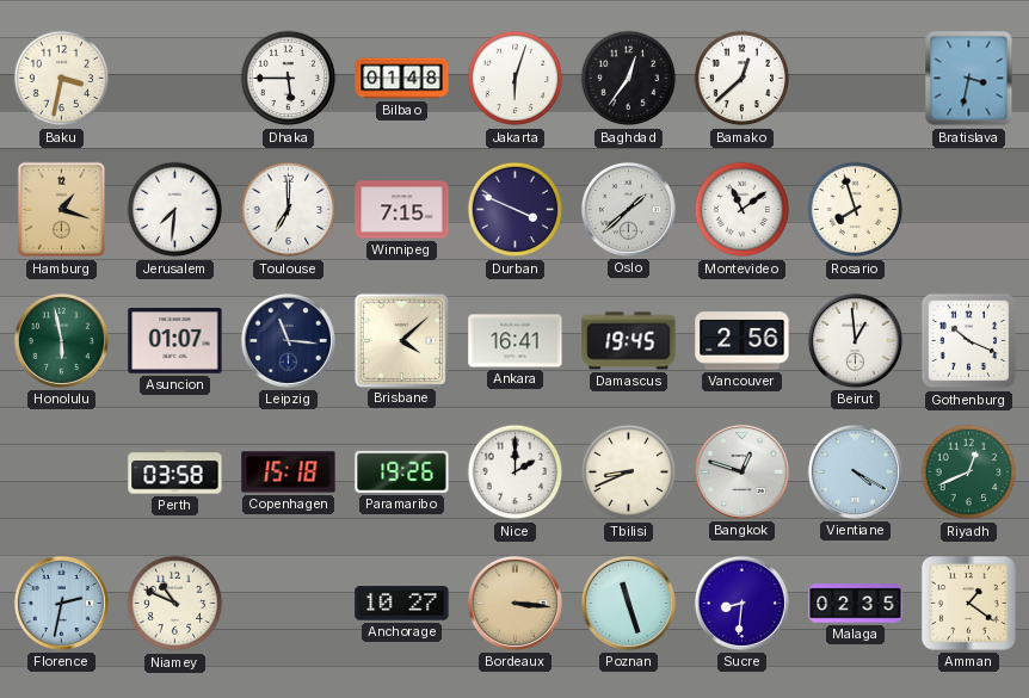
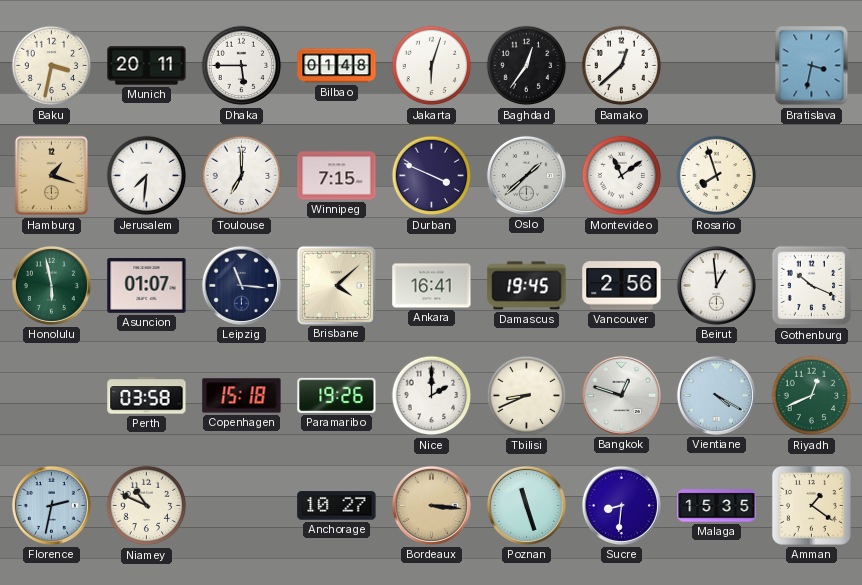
Munich: none -> 20:11 (147, 66)
Malaga: 02:35 -> 15:35 (717, 506)
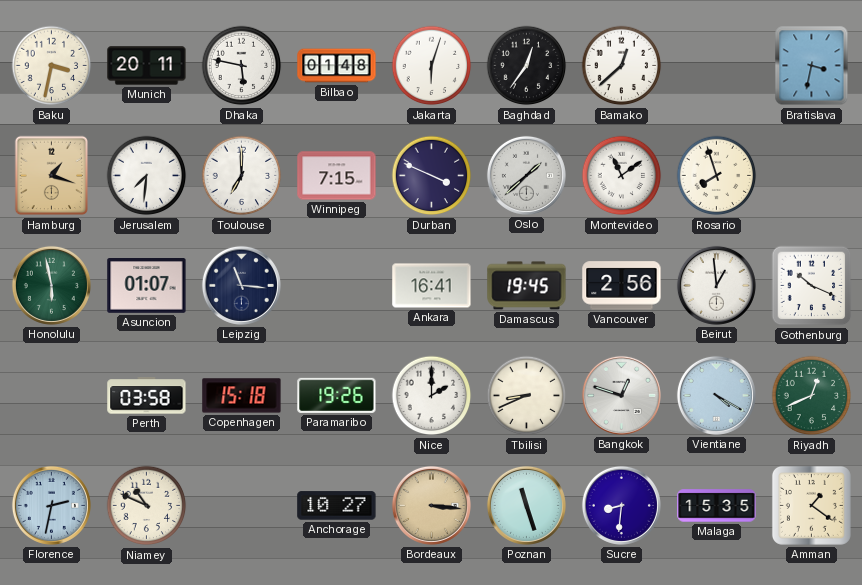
Dhaka: 5:45 -> 5:47 (242, 66)
Brisbane: 4:08 -> none (337, 285)
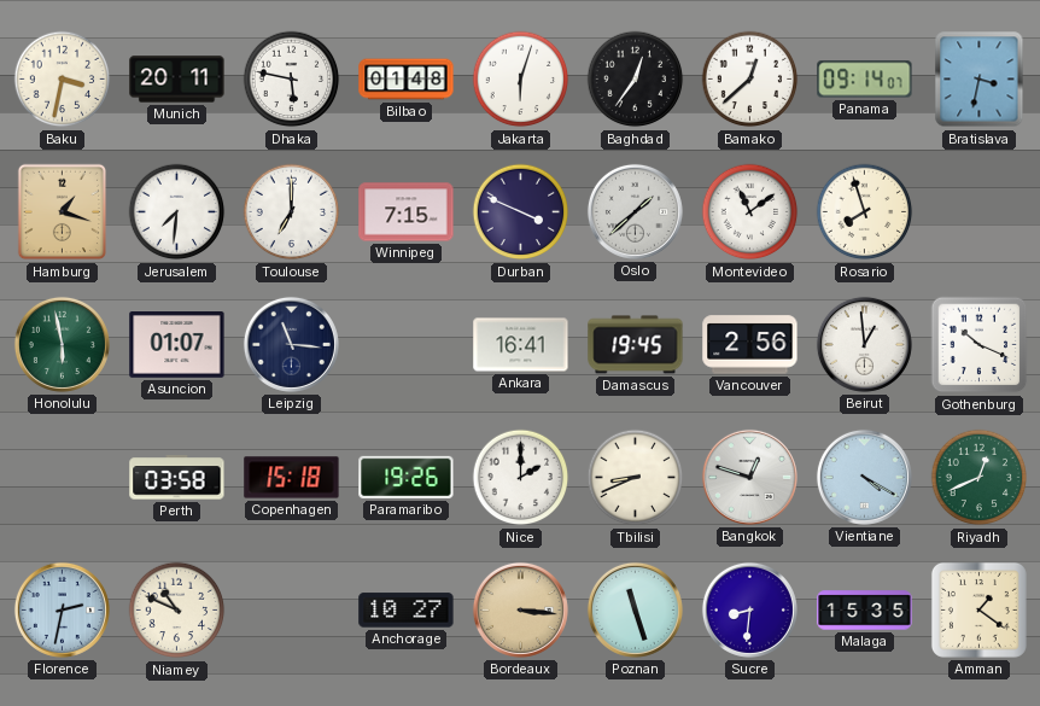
Panama: none -> 09:14 (865, 80)
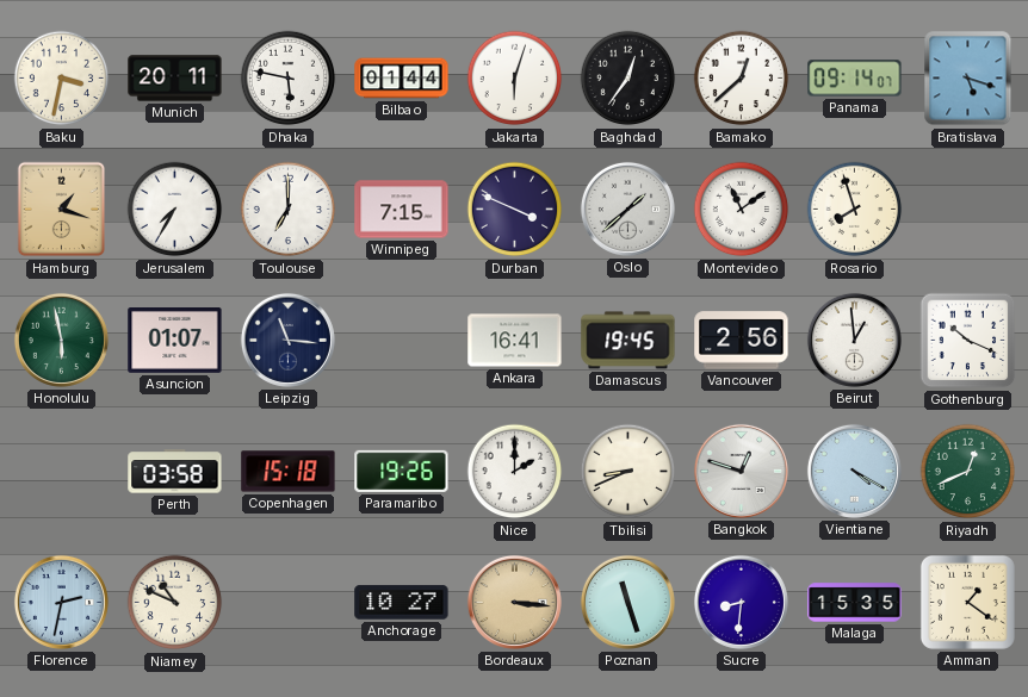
Bilbao: 01:48 -> 01:44 (402, 79)
Bratislava: 3:32 -> 5:18 (968, 79)
Jerusalem: 7:31 -> 7:35 (175, 210)
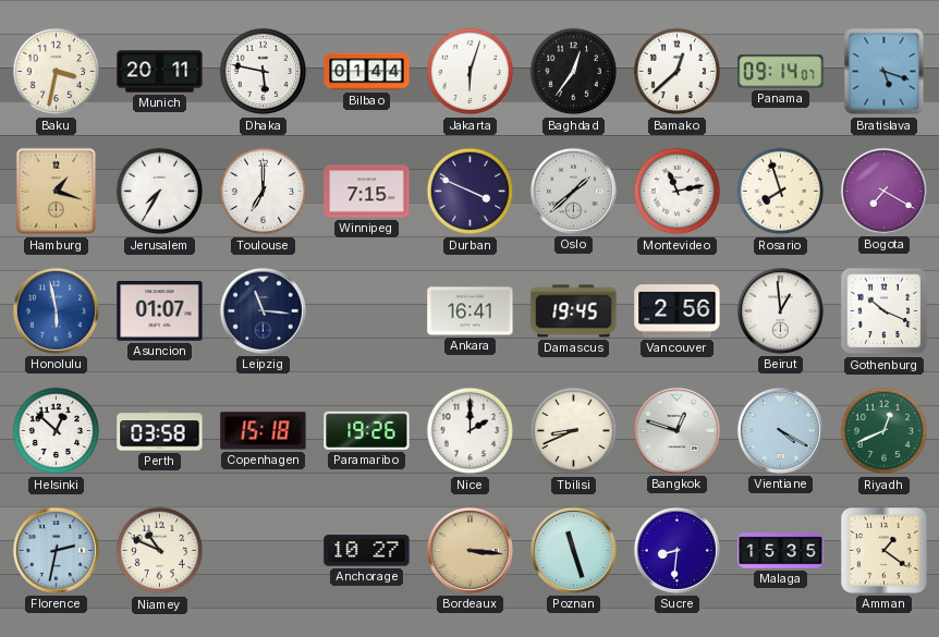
Montevideo: 11:09 -> 11:13 (678, 192)
Bogota: none -> 7:20 (883, 191)
Honolulu dial: green -> blue (56, 310)
Helsinki: none -> 12:52 (57, 431)
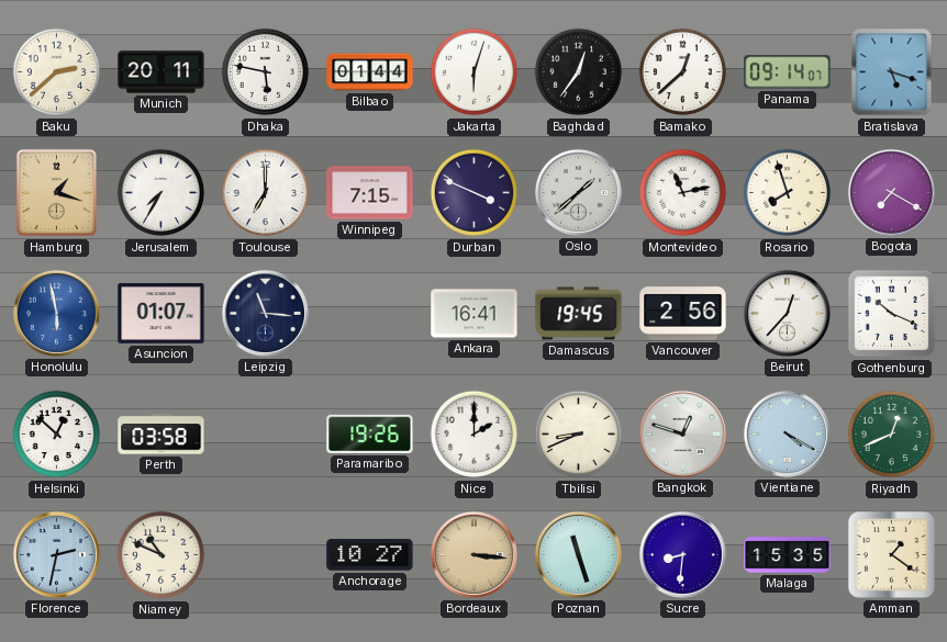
Baku: 3:32 -> 2:38 (57, 72)
Beirut: 12:59 -> 12:37 (787, 313)
Copenhagen: 15:18 -> none (264, 431)
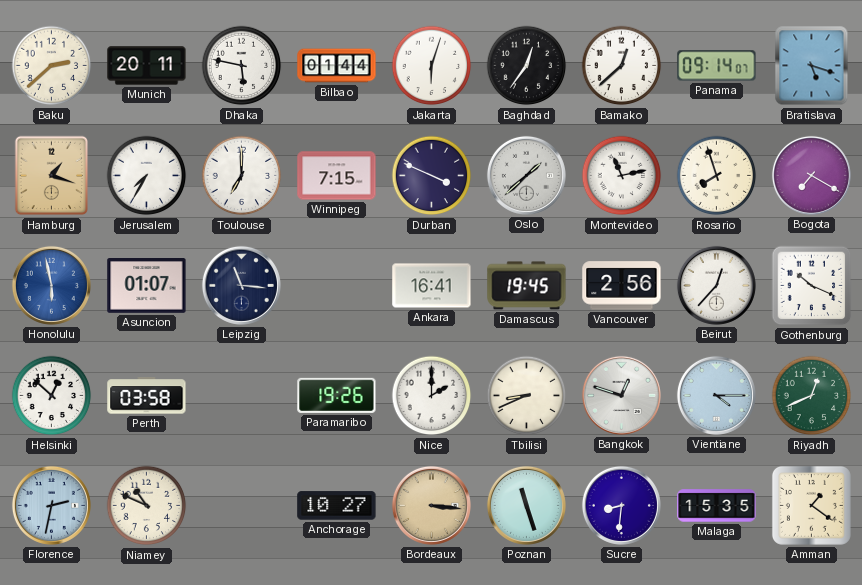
Vientiane: 4:20 -> 4:15 (716, 395)
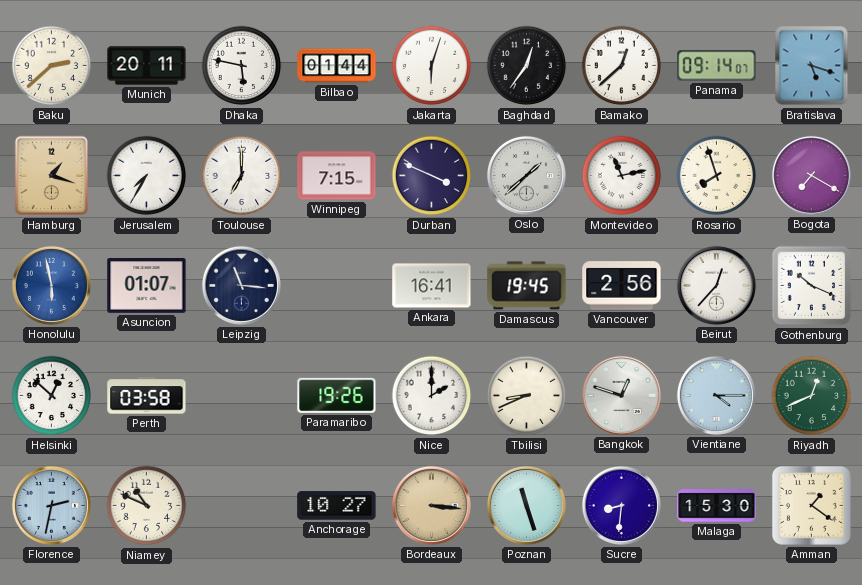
Malaga: 15:35 -> 15:30 (717, 506)
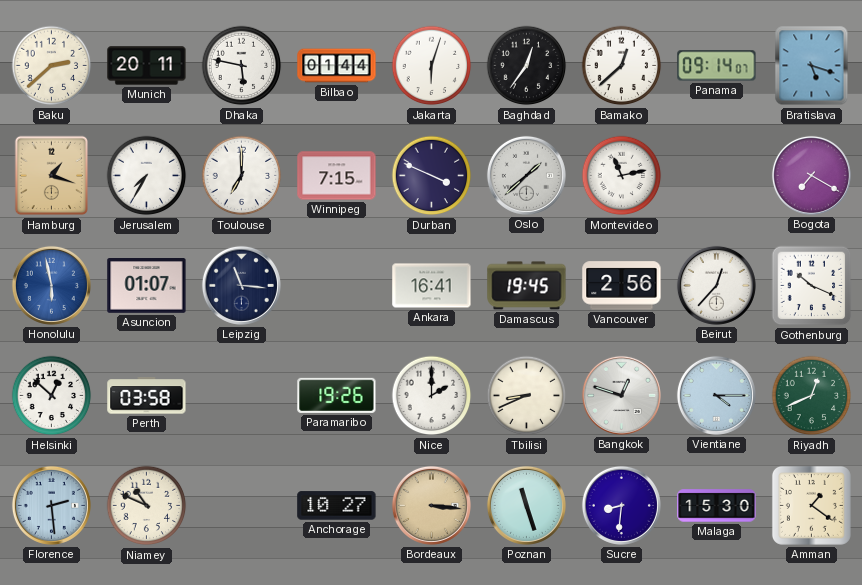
Rosario: 7:57 -> none (717, 176)
Florence: 2:32 -> 2:29 (51, 505)
